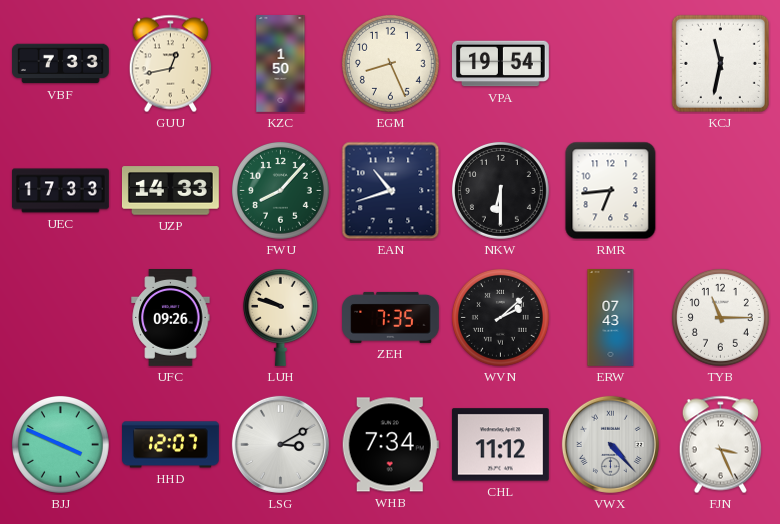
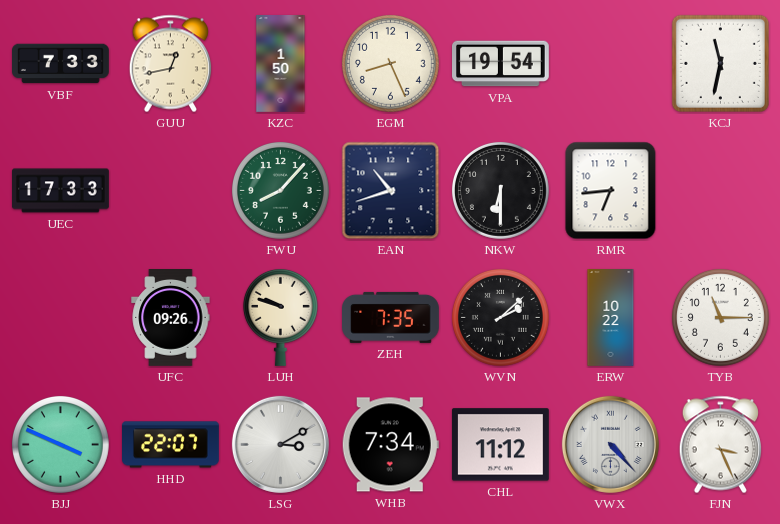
UZP: 14:33 -> none (170, 191)
ERW: 07:43 -> 10:22 (611, 318)
HHD: 12:07 -> 22:07 (171, 445)
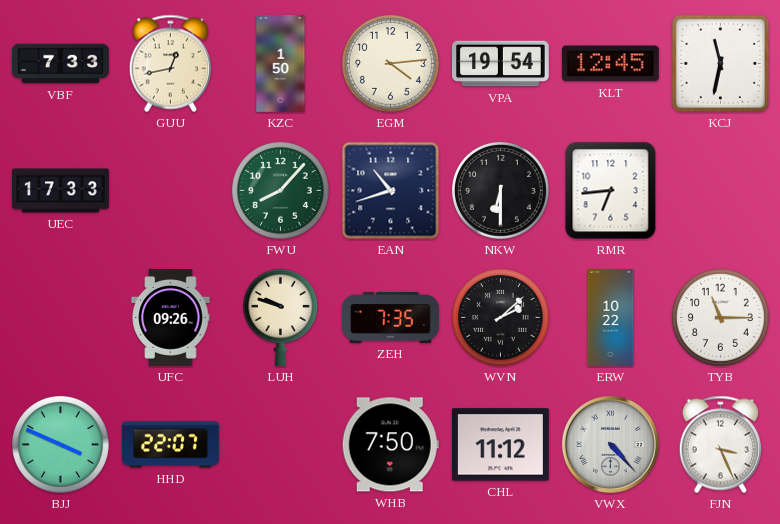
EGM: 8:26 -> 4:14 (390, 63)
KLT: none -> 12:45 (610, 64)
LSG: 3:10 -> none (280, 444)
WHB: 7:34 -> 7:50 (390, 445)
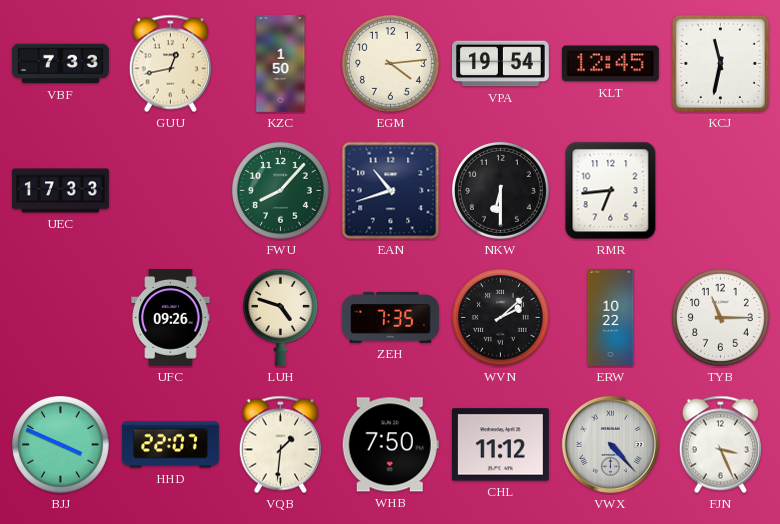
LUH: 9:48 -> 4:48 (280, 317)
VQB: none -> 1:31 (280, 445)
